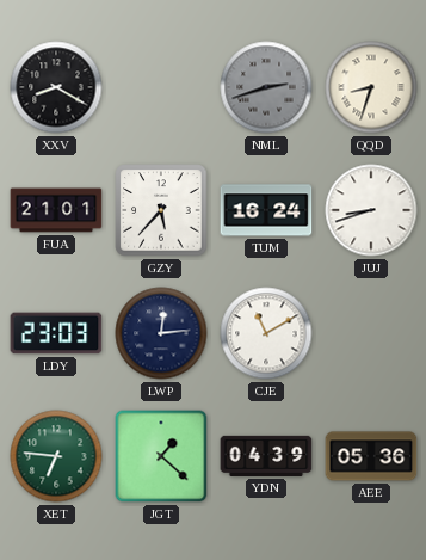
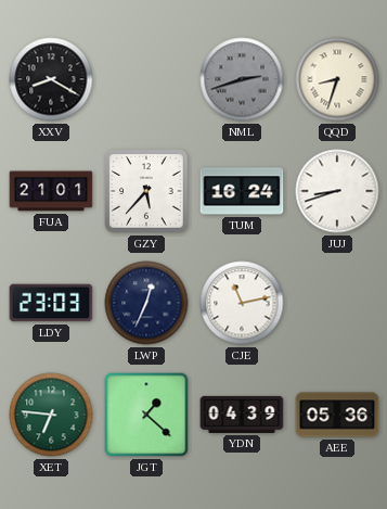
LWP: 12:14 -> 12:34 (146, 303)
CJE: 11:10 -> 11:13 (242, 303)
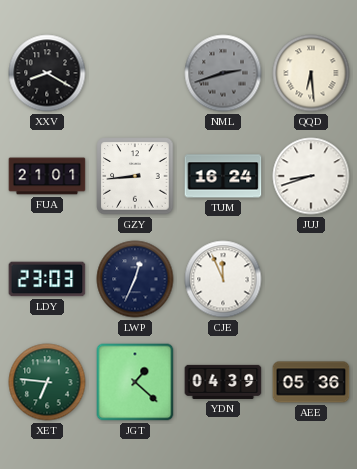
QQD: 8:33 -> 6:29 (311, 73)
GZY: 5:37 -> 8:44 (135, 176)
CJE: 11:13 -> 11:56 (223, 279)
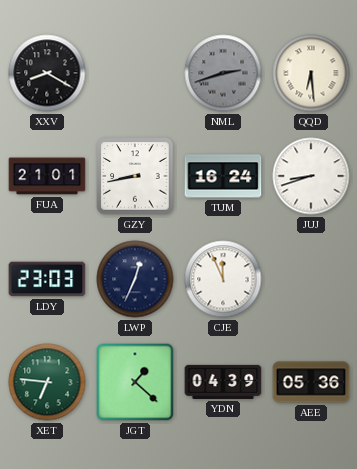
GZY: 8:44 -> 8:43 (135, 176)
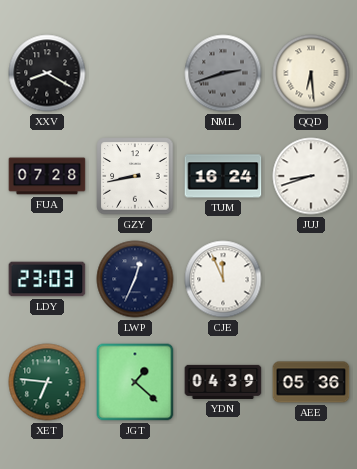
FUA: 21:01 -> 07:28 (47, 176)
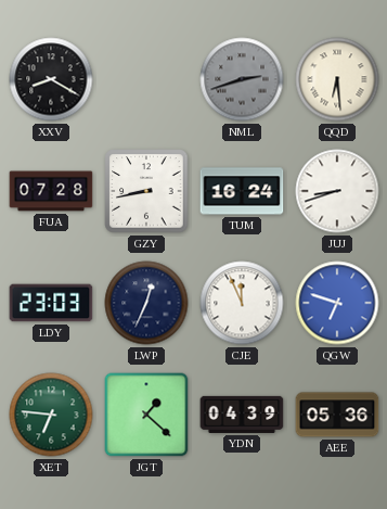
QGW: none -> 6:48 (337, 303)
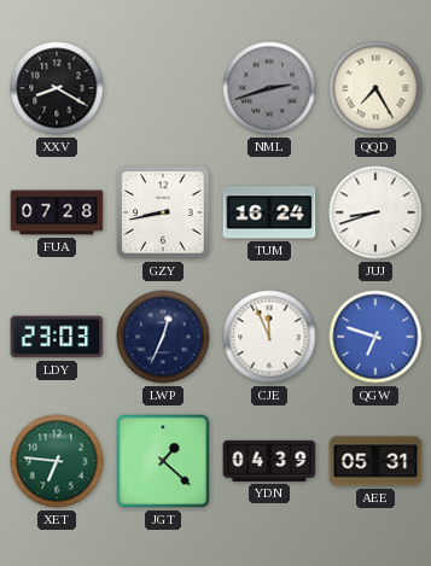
QQD: 6:29 -> 7:25 (375, 88)
AEE: 05:36 -> 05:31 (375, 461)
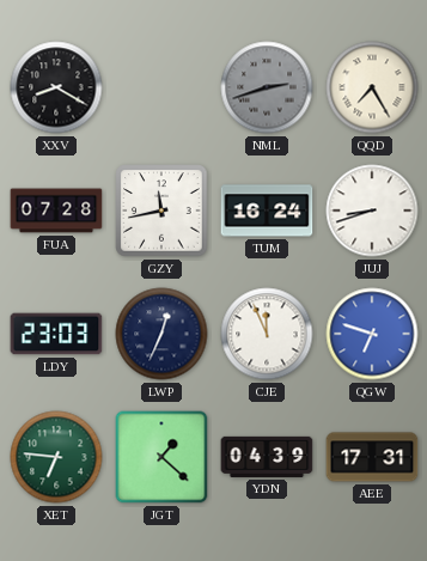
GZY: 8:43 -> 11:43 (161, 211)
AEE: 05:31 -> 17:31 (372, 457)
